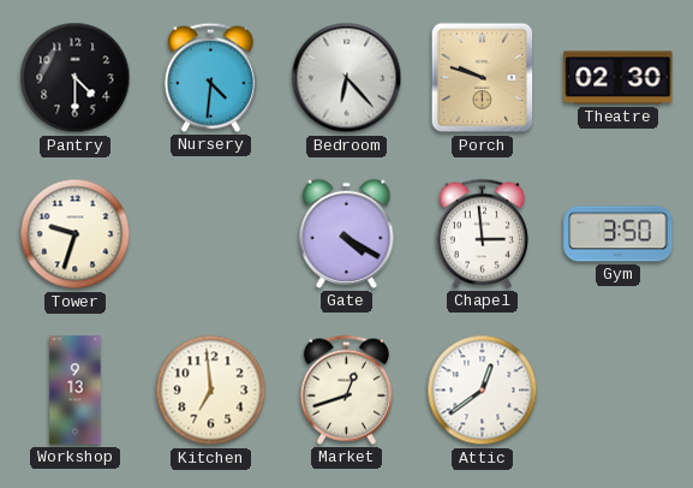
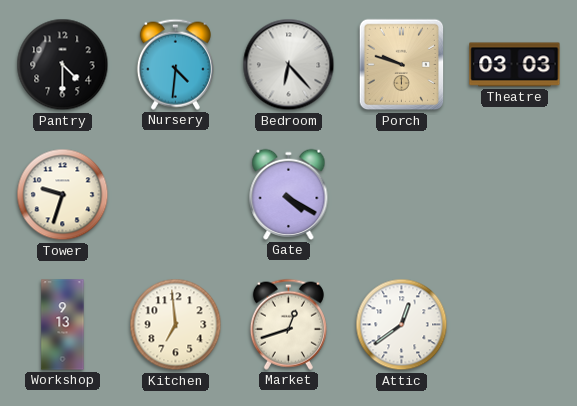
Theatre: 02:30 -> 03:03 (515, 65)
Chapel: 2:59 -> none (482, 233)
Gym: 3:50 -> none (619, 234)
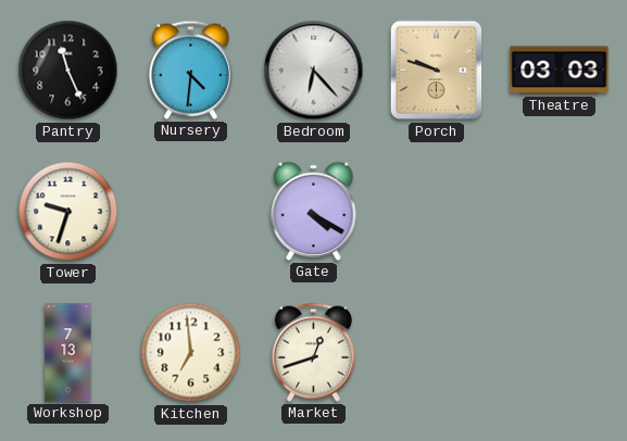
Pantry: 4:30 -> 11:26 (68, 71)
Workshop: 9:13 -> 7:13 (68, 353)
Attic: 12:39 -> none (402, 325)
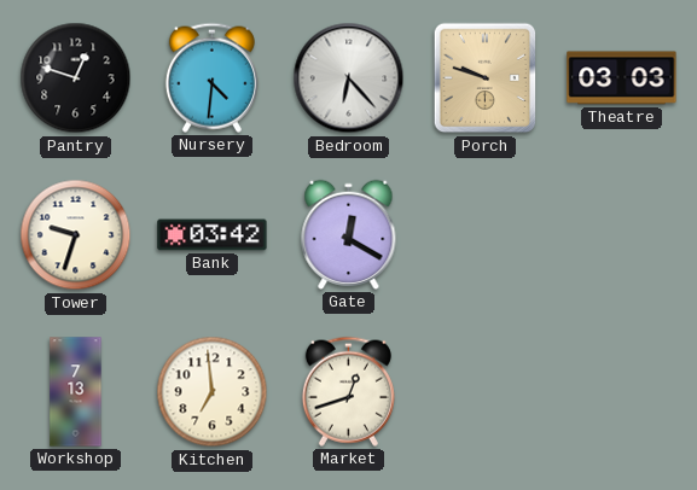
Pantry: 11:26 -> 12:48 (76, 78)
Bank: none -> 03:42 (213, 235)
Gate: 4:20 -> 12:20 (349, 234)
